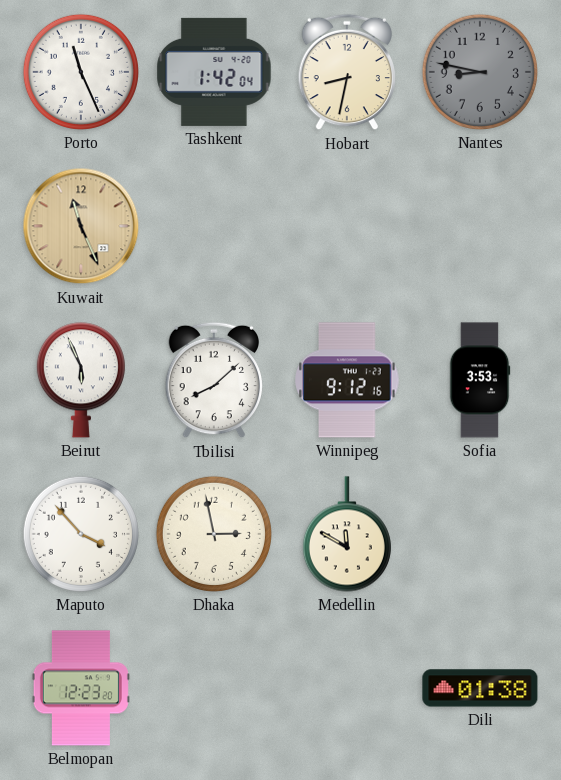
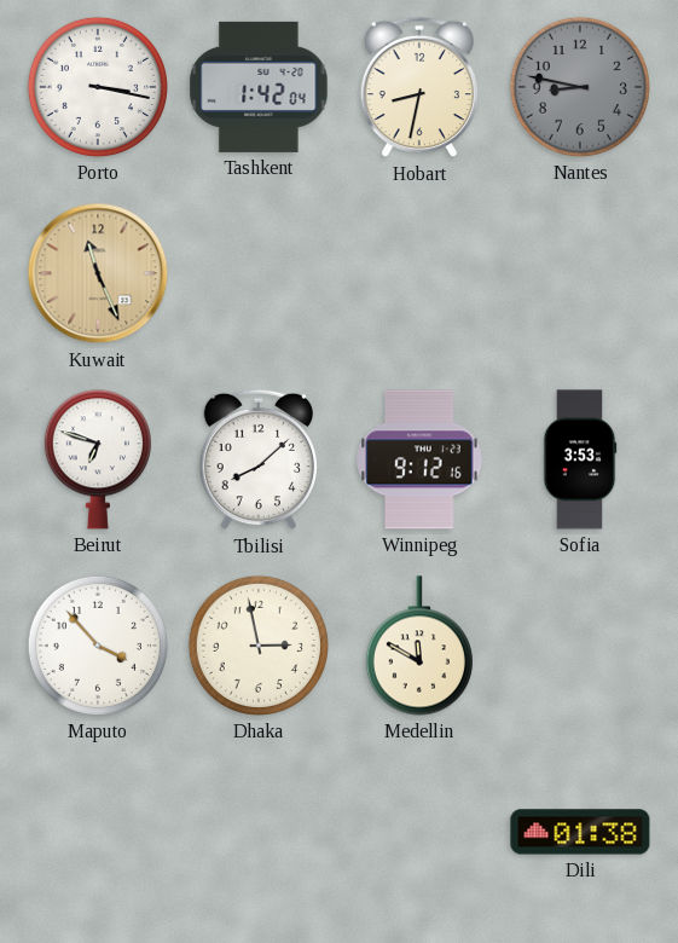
Porto: 11:26 -> 3:17 (98, 87)
Beirut: 5:56 -> 6:48 (98, 459)
Belmopan: 12:23 -> none (81, 688)
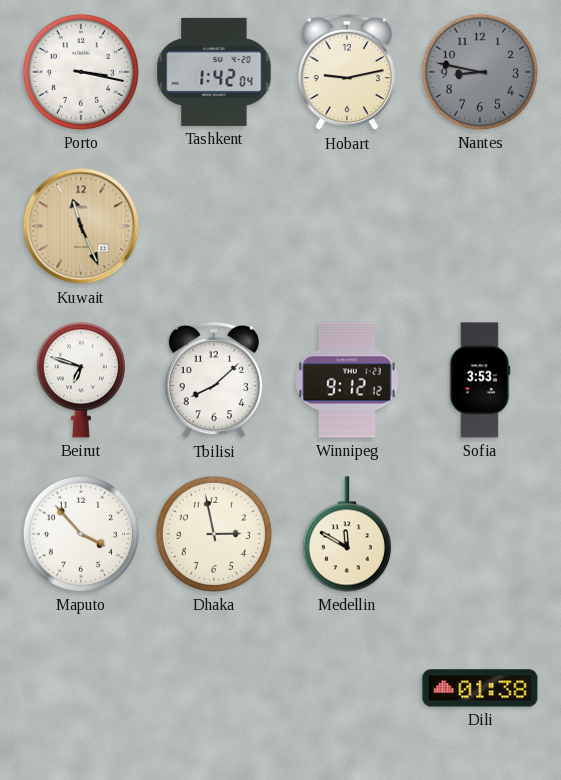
Hobart: 8:32 -> 9:13 (347, 72)
Winnipeg: 9:12:16 -> 9:12:12 (347, 380)
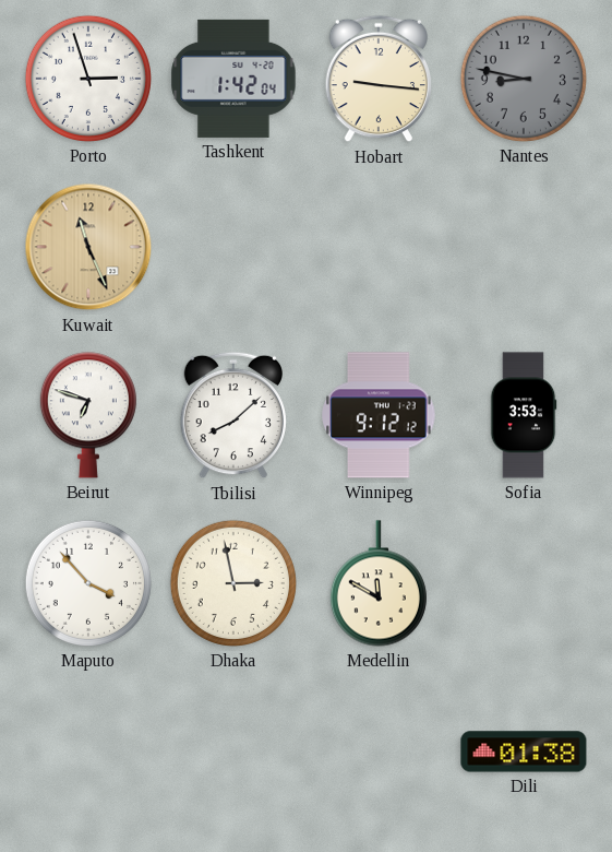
Porto: 3:17 -> 2:57 (88, 79)
Hobart: 9:13 -> 9:16 (379, 79)
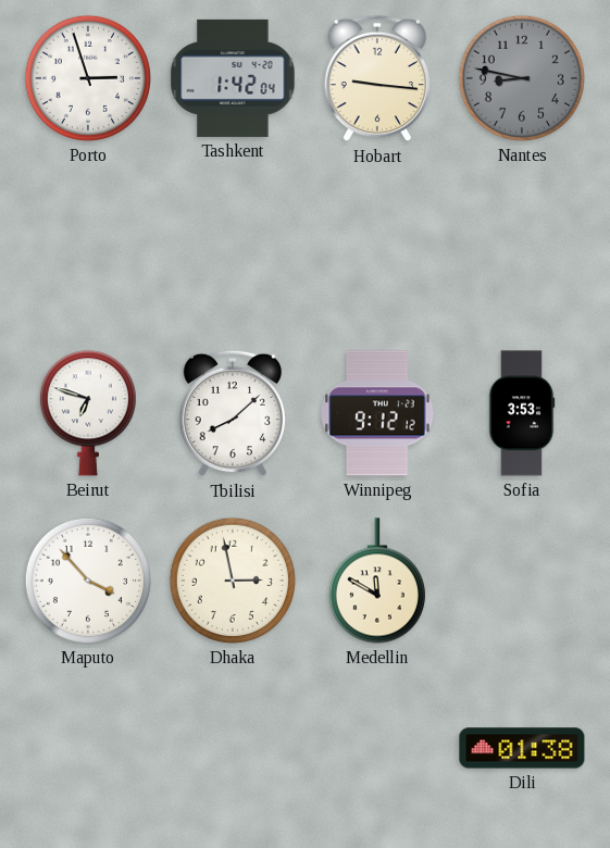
Kuwait: 11:26 -> none (88, 247)
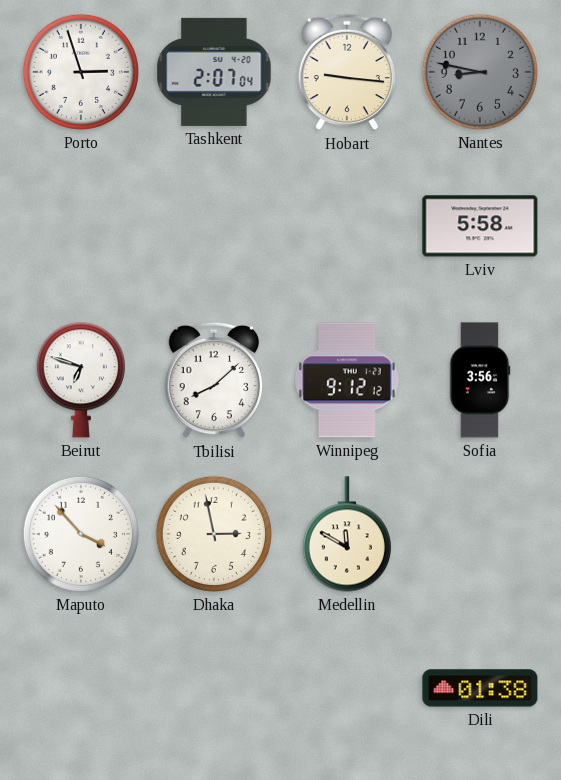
Tashkent: 1:42 -> 2:07 (214, 72)
Lviv: none -> 5:58 (480, 226)
Sofia: 3:53 -> 3:56 (480, 380)
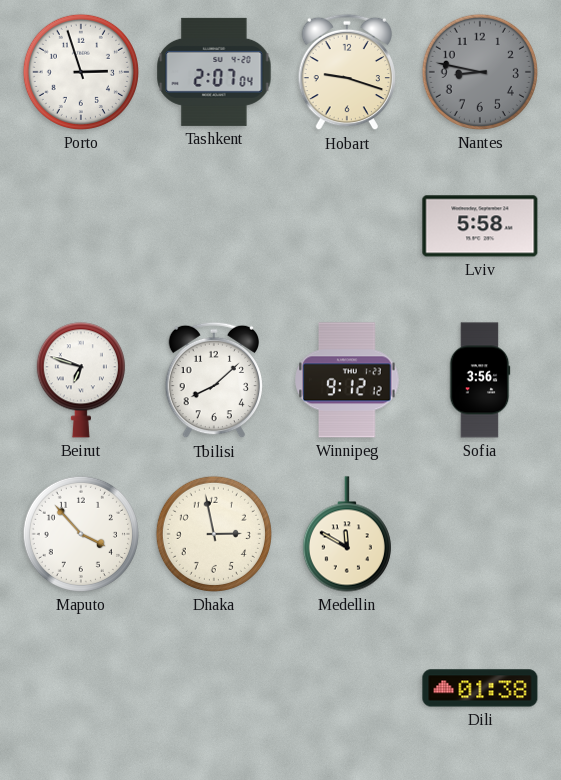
Hobart: 9:16 -> 9:18 (347, 72)
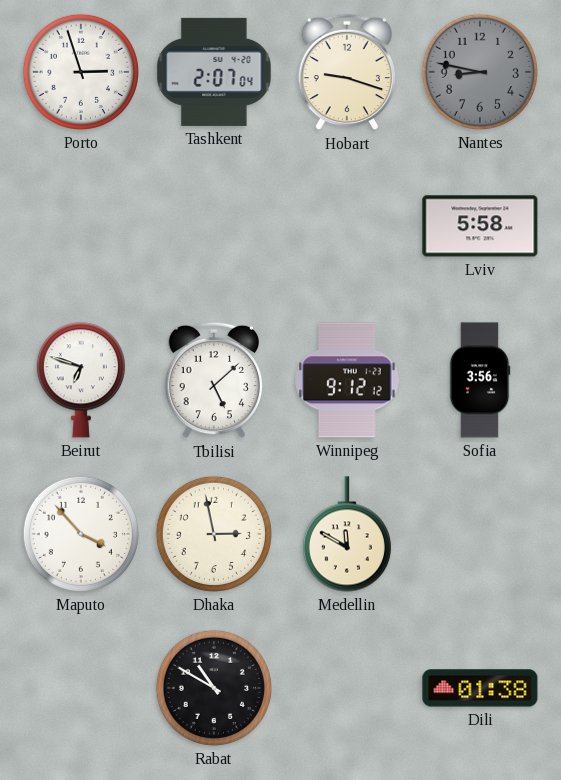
Tbilisi: 8:08 -> 5:08 (214, 380)
Rabat: none -> 10:50 (214, 688)
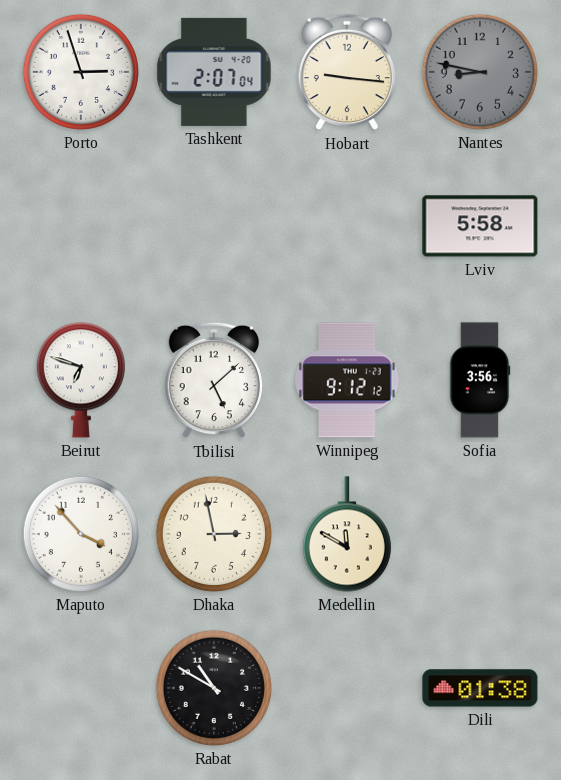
Hobart: 9:18 -> 9:16 (347, 72)
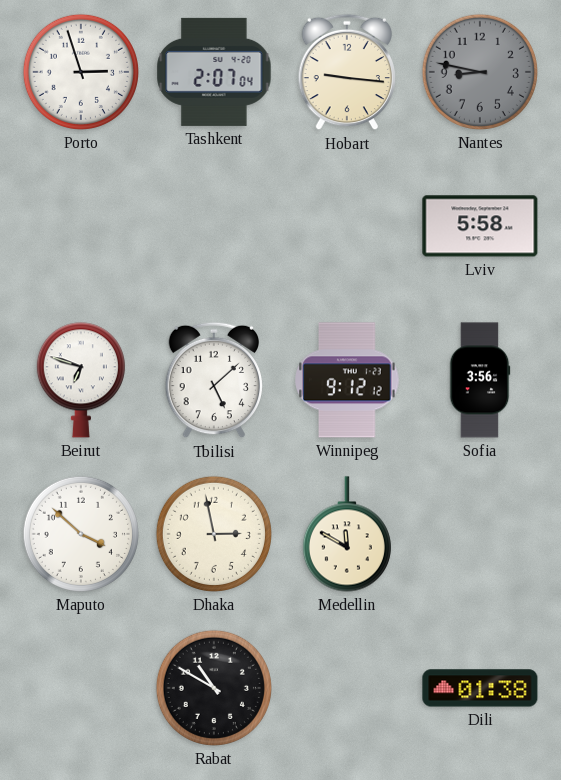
Maputo: 3:53 -> 3:52 (81, 534)
